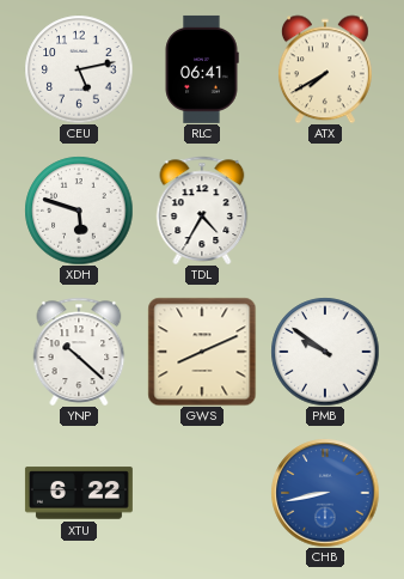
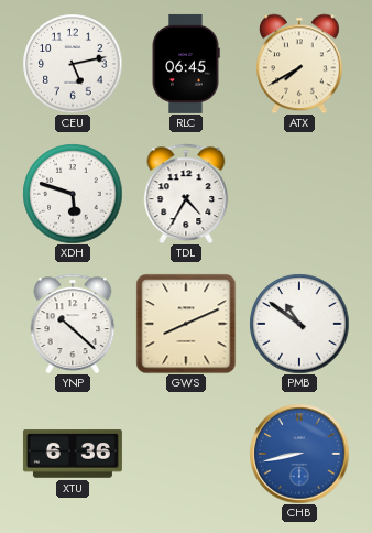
RLC: 06:41 -> 06:45 (186, 64)
PMB: 9:51 -> 10:51 (299, 324)
XTU: 6:22 -> 6:36 (73, 454)
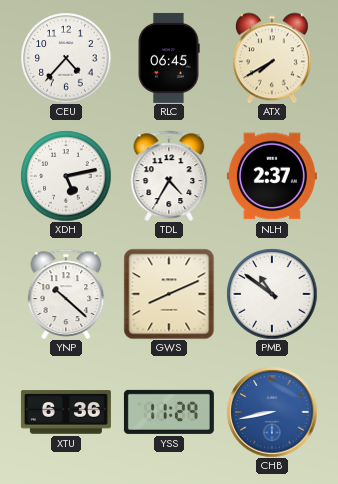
CEU: 5:13 -> 4:37 (66, 58)
XDH: 5:48 -> 5:13 (66, 176)
NLH: none -> 2:37 (272, 176)
YSS: none -> 11:29 (169, 412)
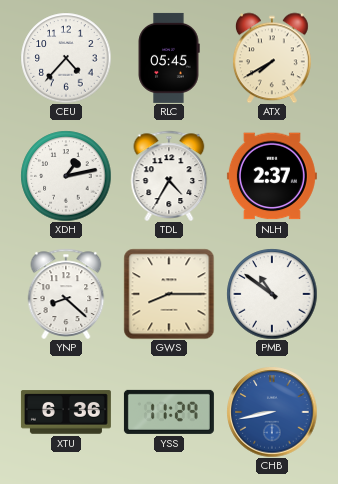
RLC: 06:45 -> 05:45 (169, 58)
XDH: 5:13 -> 1:13 (66, 176)
YNP: 10:22 -> 8:22 (66, 294)
GWS: 8:11 -> 8:15 (169, 294)
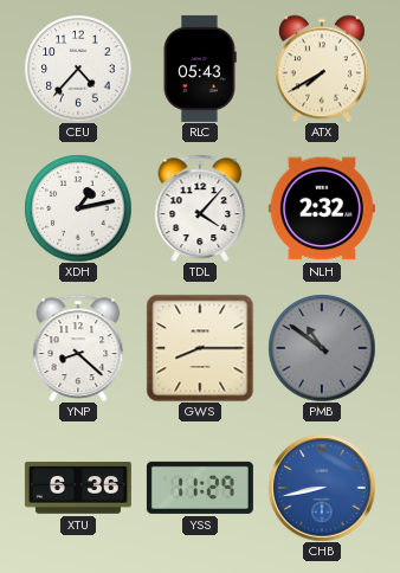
RLC: 05:45 -> 05:43 (200, 69)
TDL: 4:35 -> 4:07 (200, 208)
NLH: 2:37 -> 2:32 (322, 208)
PMB dial: white -> grey (322, 348)
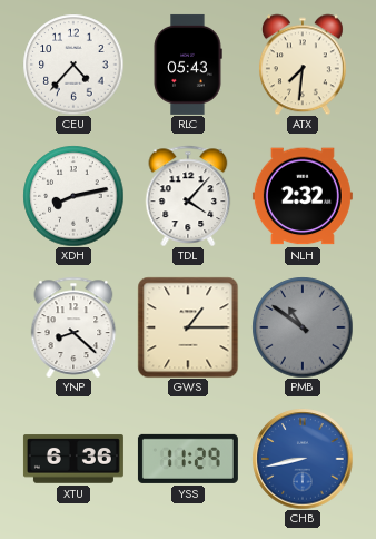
ATX: 7:40 -> 7:31 (303, 65)
XDH: 1:13 -> 8:13 (73, 196)
GWS: 8:15 -> 1:15 (188, 327)
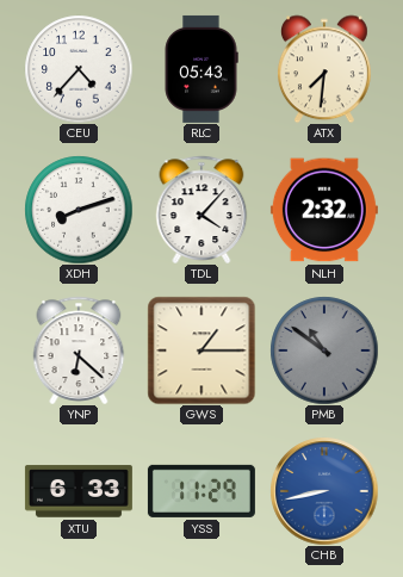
XDH: 8:13 -> 8:12 (79, 210)
YNP: 8:22 -> 6:22 (79, 350)
XTU: 6:36 -> 6:33 (79, 491)
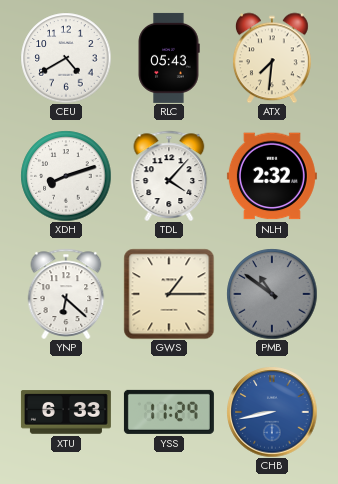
CEU: 4:37 -> 4:40 (66, 58)
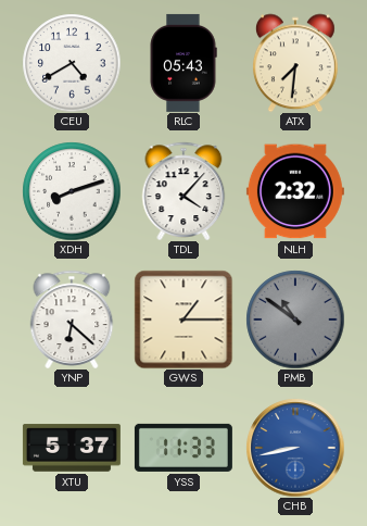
XTU: 6:33 -> 5:37 (72, 448)
YSS: 11:29 -> 11:33 (184, 448)
